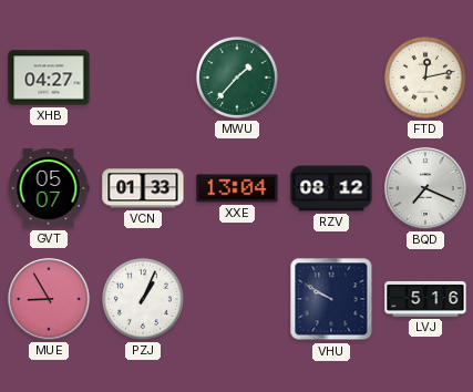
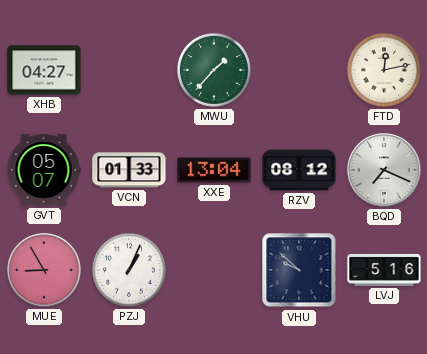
VHU: 9:50 -> 9:52 (299, 270)
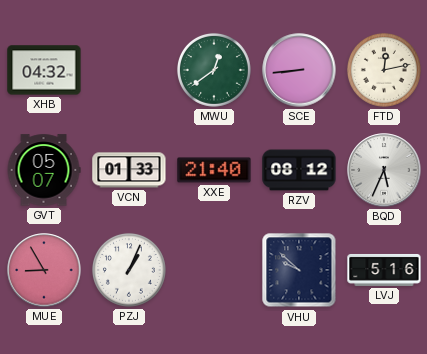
XHB: 04:27 -> 04:32 (44, 70)
MWU: 1:37 -> 12:39 (214, 70)
SCE: none -> 8:44 (299, 70)
XXE: 13:04 -> 21:40 (214, 170)
BQD: 7:19 -> 5:34 (384, 170)
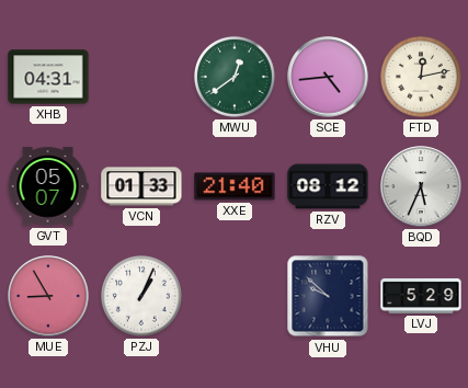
XHB: 04:32 -> 04:31 (48, 77)
SCE: 8:44 -> 4:44 (328, 77)
LVJ: 5:16 -> 5:29 (421, 296)
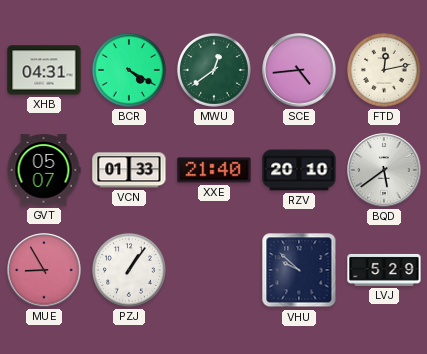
BCR: none -> 4:20 (129, 70)
RZV: 08:12 -> 20:10 (299, 170)
BQD: 5:34 -> 5:39 (384, 170)
PZJ: 1:04 -> 1:06 (129, 270)
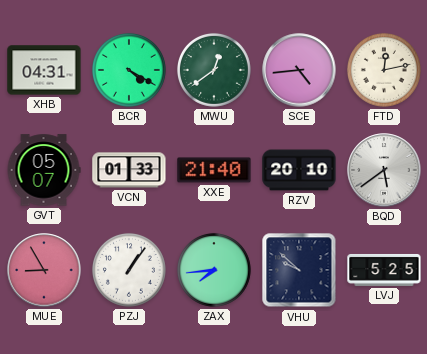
ZAX: none -> 7:44 (214, 270)
LVJ: 5:29 -> 5:25 (384, 270)
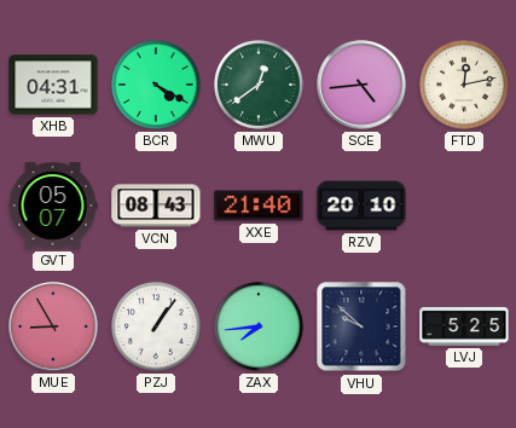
VCN: 01:33 -> 08:43 (156, 206)
BQD: 5:39 -> none (384, 170)
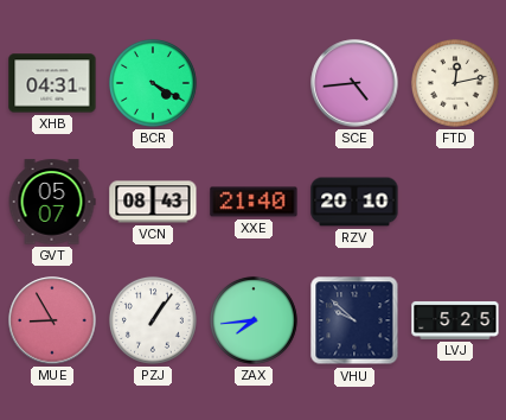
MWU: 12:39 -> none (259, 85)
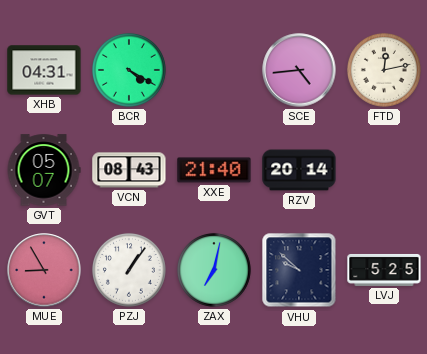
RZV: 20:10 -> 20:14 (299, 170)
ZAX: 7:44 -> 7:02 (214, 270)
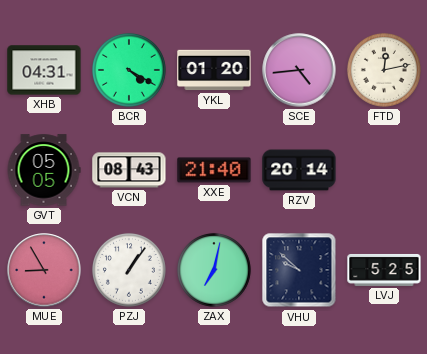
YKL: none -> 01:20 (214, 70)
GVT: 05:07 -> 05:05 (44, 170)
